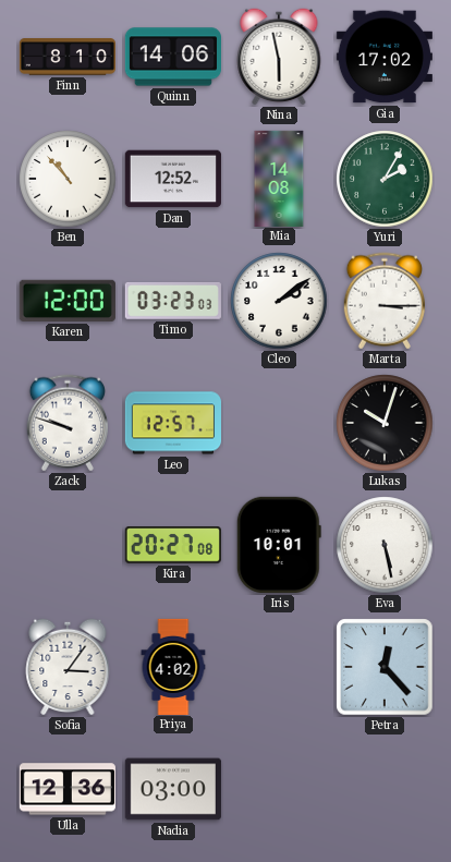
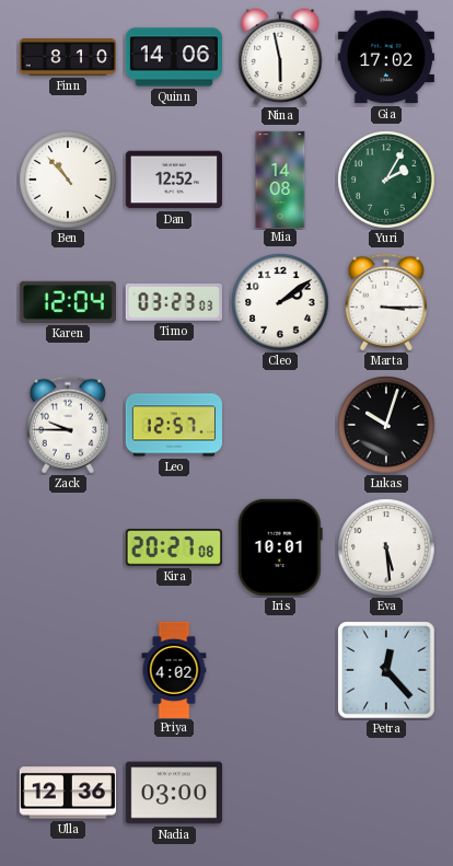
Karen: 12:00 -> 12:04 (68, 302)
Zack: 9:48 -> 9:45 (67, 425)
Eva: 5:28 -> 5:29 (386, 547)
Sofia: 3:06 -> none (68, 667)
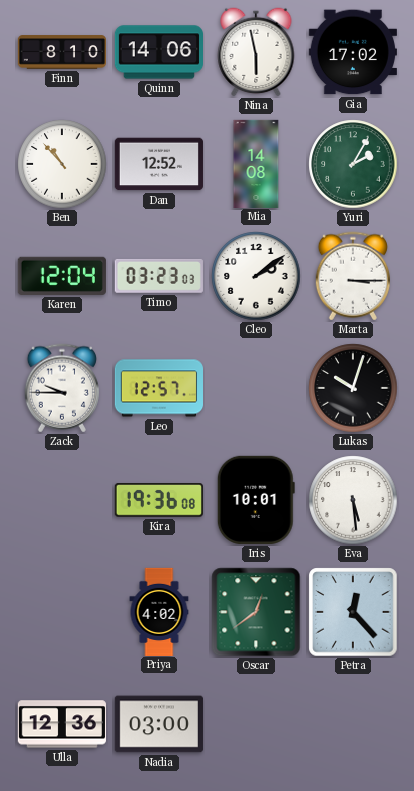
Kira: 20:27 -> 19:36 (159, 500)
Oscar: none -> 12:39 (256, 612)
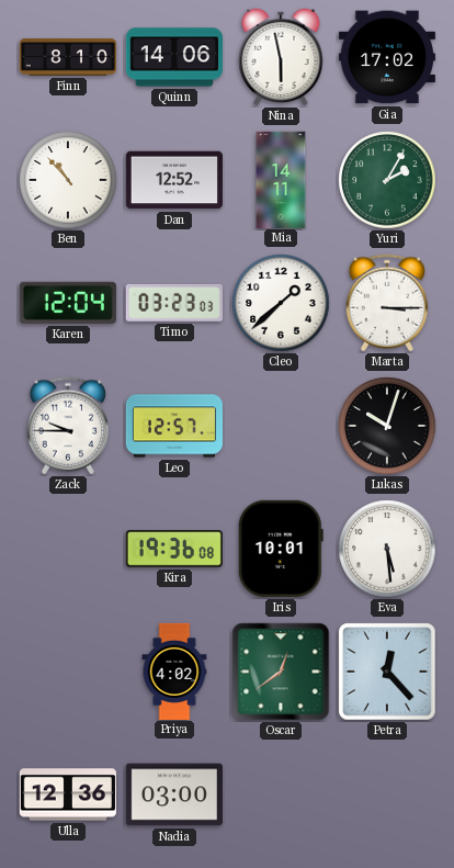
Mia: 14:08 -> 14:11 (281, 179)
Cleo: 2:09 -> 1:38 (281, 303)
